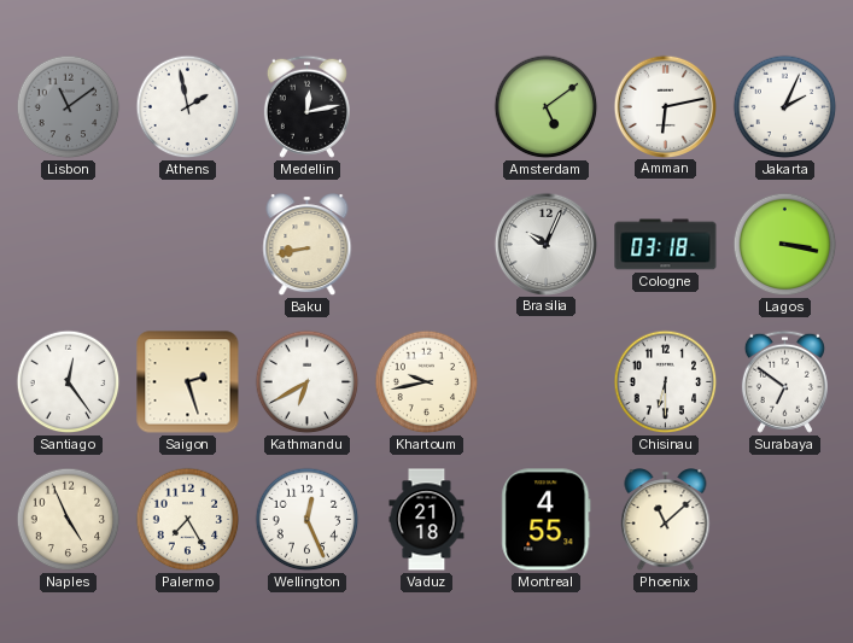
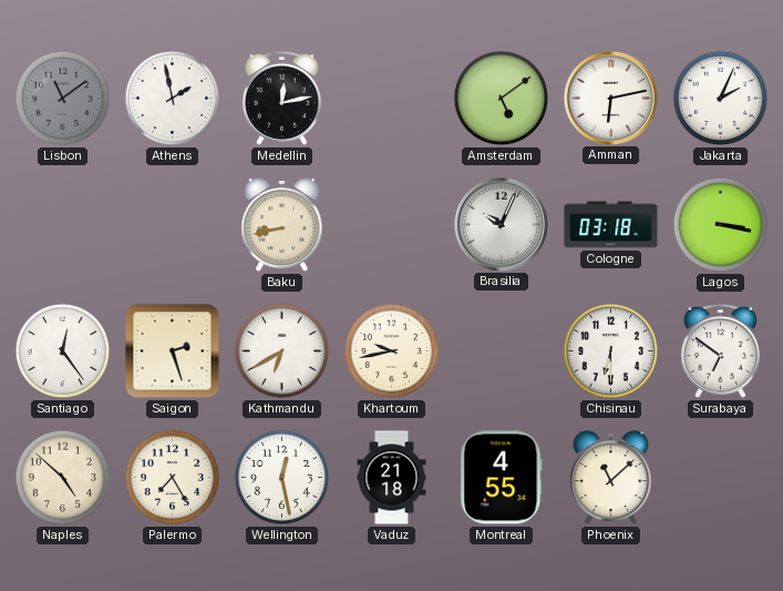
Naples: 4:56 -> 4:52 (63, 478)
Wellington: 12:26 -> 12:28 (282, 478)
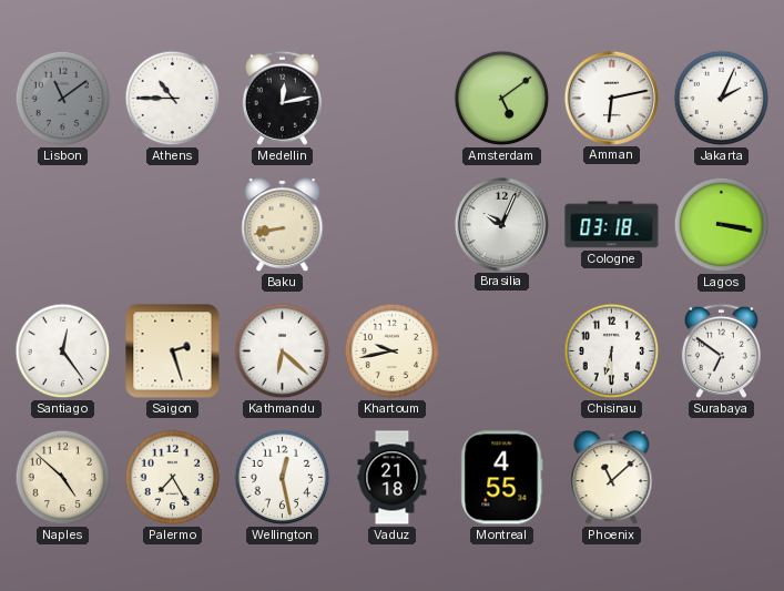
Athens: 1:58 -> 10:45 (173, 99)
Kathmandu: 6:40 -> 6:22 (283, 351)
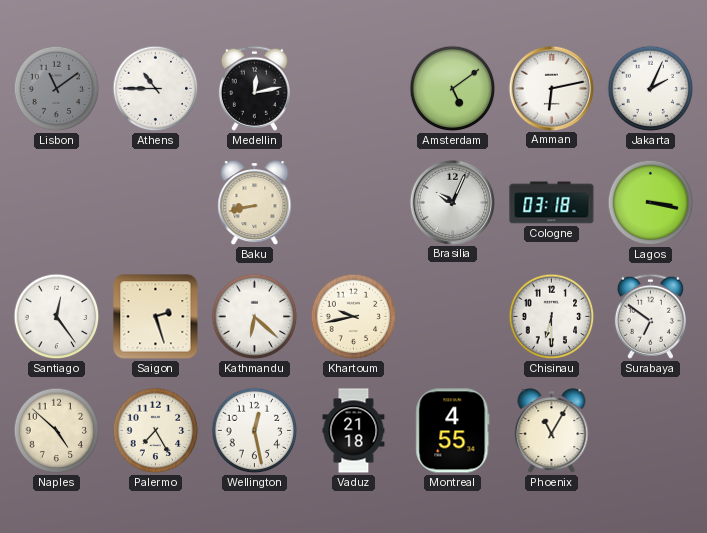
Phoenix: 11:08 -> 11:05 (552, 431)
